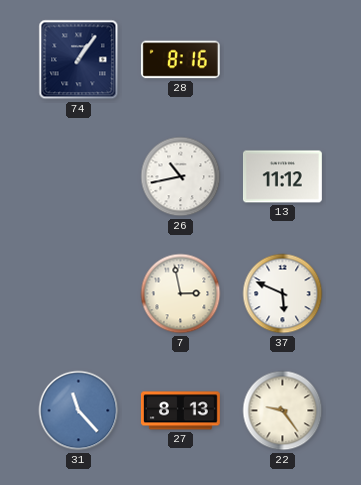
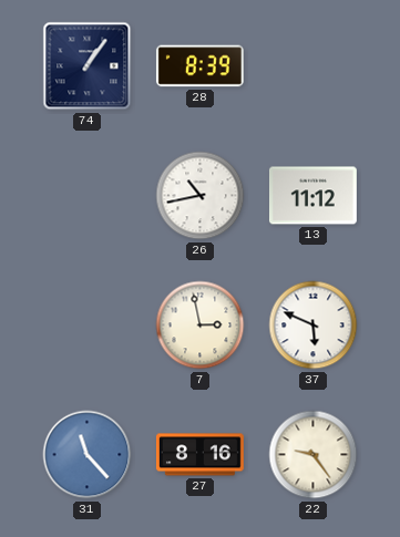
28: 8:16 -> 8:39 (199, 66)
27: 8:13 -> 8:16 (199, 455)
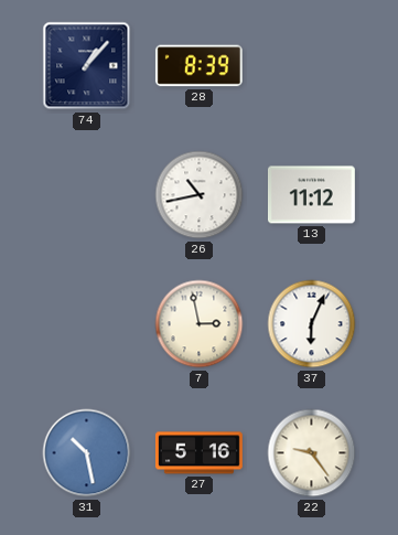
74: 1:06 -> 1:07 (87, 66)
37: 5:49 -> 6:04 (312, 324)
31: 11:23 -> 10:28 (87, 453)
27: 8:16 -> 5:16 (198, 453)
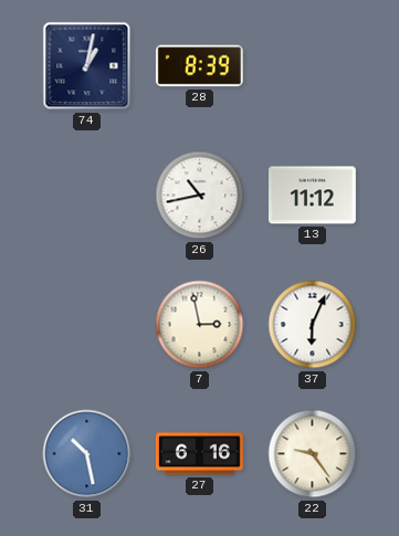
74: 1:07 -> 1:02 (87, 66)
27: 5:16 -> 6:16 (199, 454)
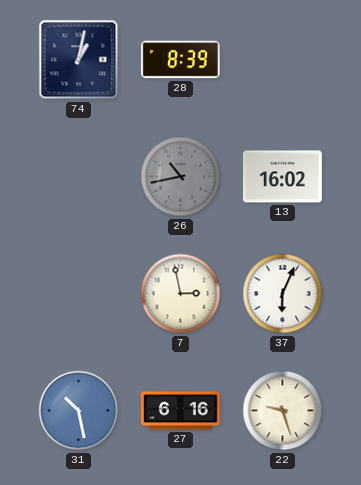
26 dial: white -> grey (181, 177)
13: 11:12 -> 16:02 (282, 177)
22: 9:24 -> 9:27 (283, 411)
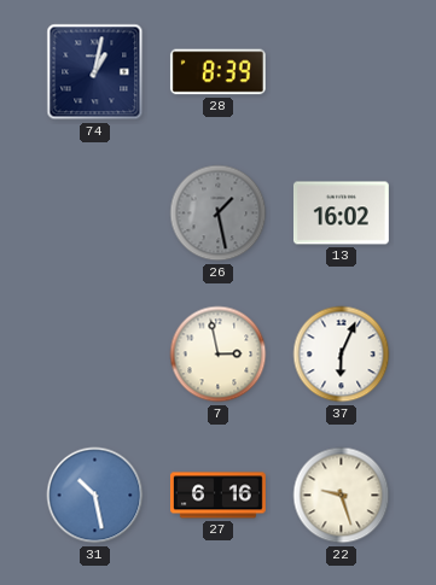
26: 10:43 -> 1:28 (219, 213)
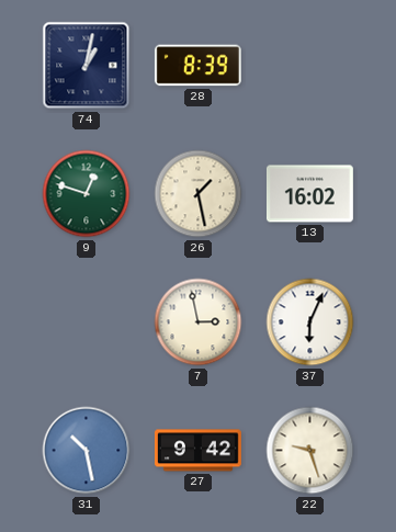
9: none -> 12:48 (87, 194)
26 dial: grey -> cream (199, 194)
27: 6:16 -> 9:42 (197, 451)
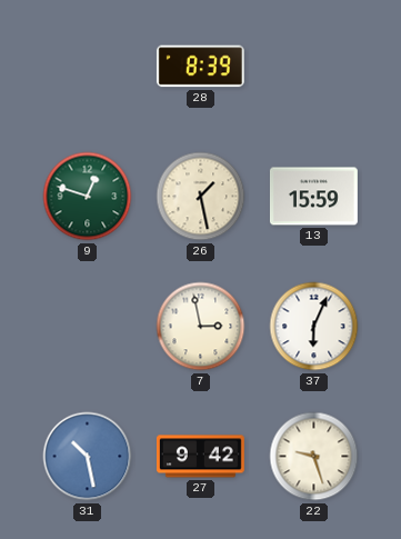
74: 1:02 -> none (87, 66)
13: 16:02 -> 15:59 (313, 197)
